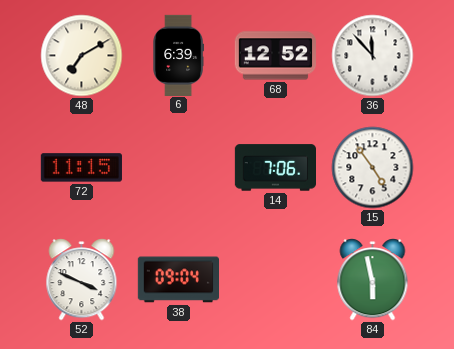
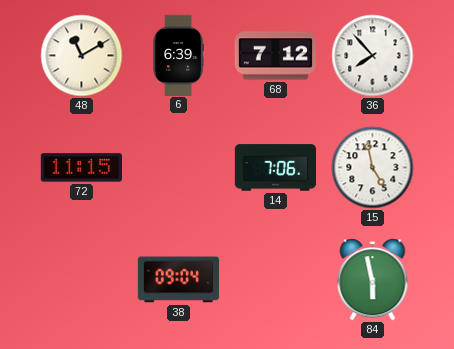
48: 7:10 -> 11:10 (82, 56)
68: 12:52 -> 7:12 (275, 56)
36: 11:53 -> 7:53 (373, 56)
15: 4:54 -> 4:58 (373, 168)
52: 3:49 -> none (82, 280)
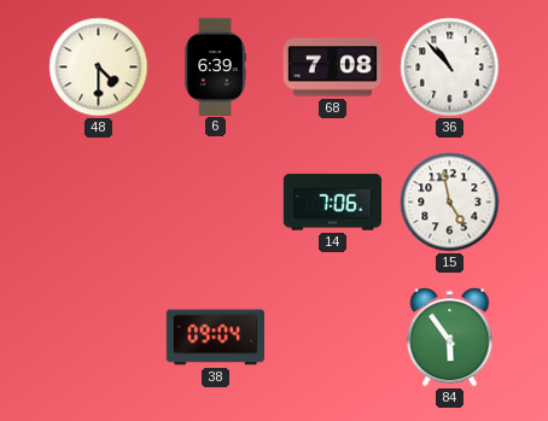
48: 11:10 -> 4:30 (99, 68)
68: 7:12 -> 7:08 (332, 68)
36: 7:53 -> 10:53 (450, 68)
72: 11:15 -> none (81, 168)
84: 5:58 -> 5:54 (450, 338)
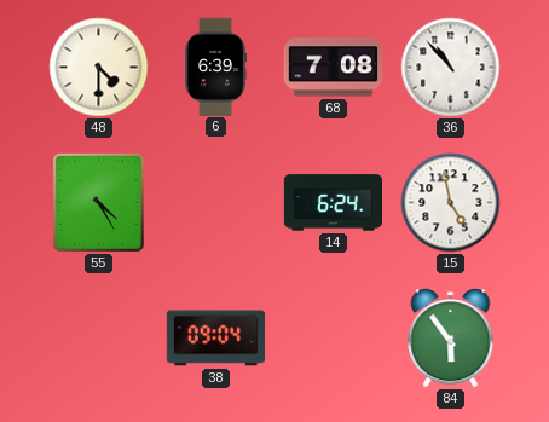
55: none -> 4:25 (98, 202)
14: 7:06 -> 6:24 (333, 203)
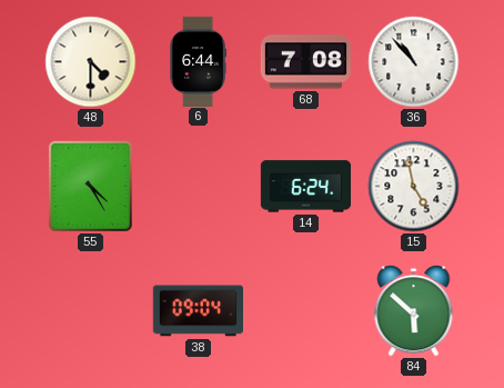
6: 6:39 -> 6:44 (198, 61)
84: 5:54 -> 5:52 (414, 311)
